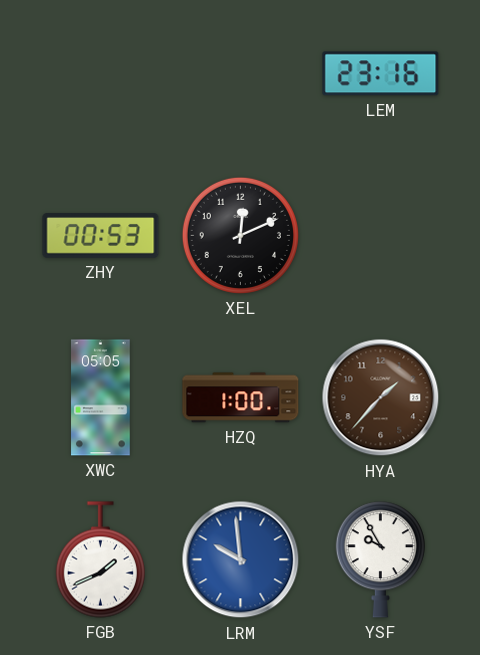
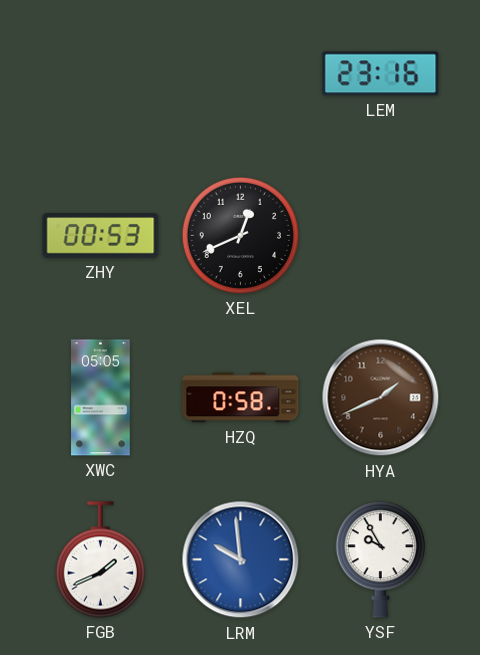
XEL: 12:11 -> 12:41 (240, 235)
HZQ: 1:00 -> 0:58 (241, 398)
HYA: 1:37 -> 1:41 (381, 398)
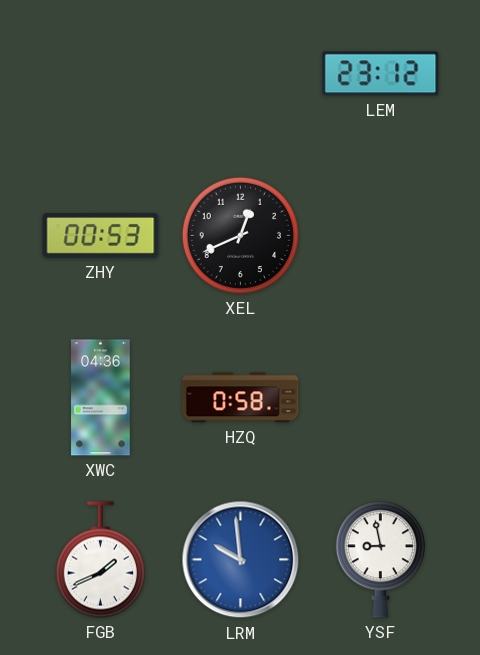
LEM: 23:16 -> 23:12 (381, 74)
XWC: 05:05 -> 04:36 (101, 398)
HYA: 1:41 -> none (381, 398)
YSF: 9:55 -> 8:58 (380, 560)
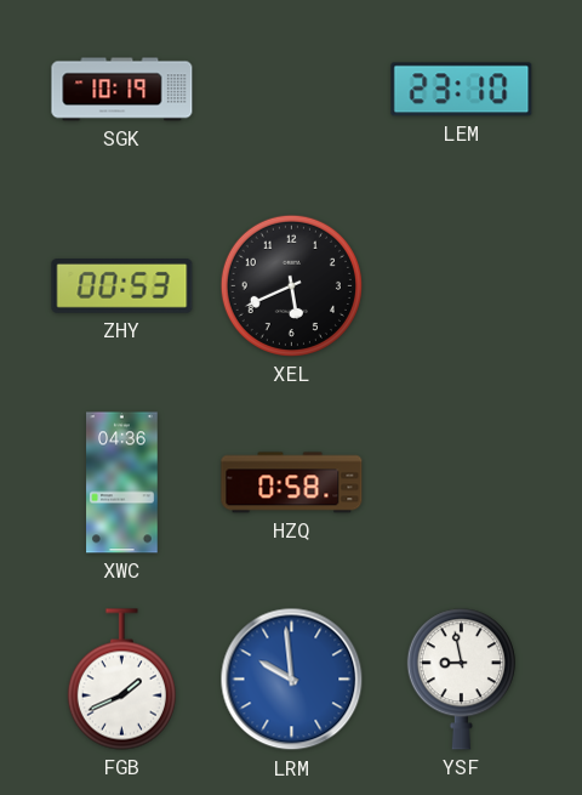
SGK: none -> 10:19 (122, 90)
LEM: 23:12 -> 23:10 (462, 90)
XEL: 12:41 -> 5:41 (291, 285)
